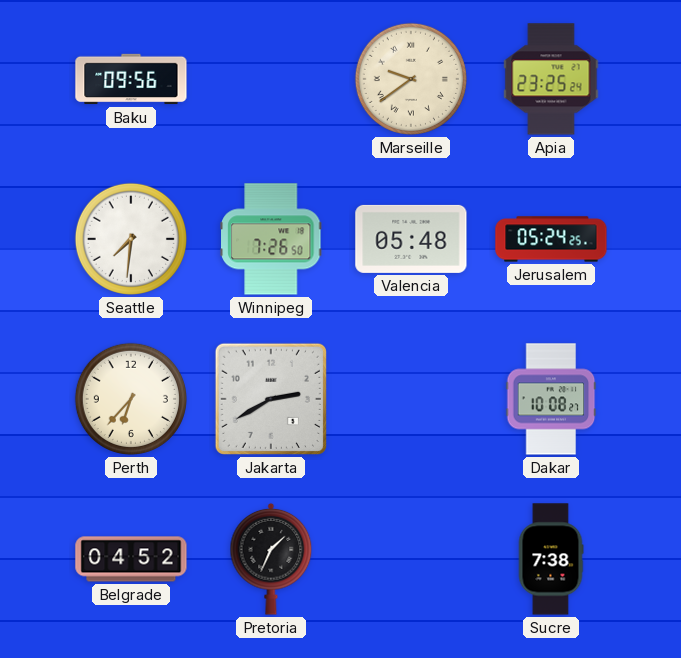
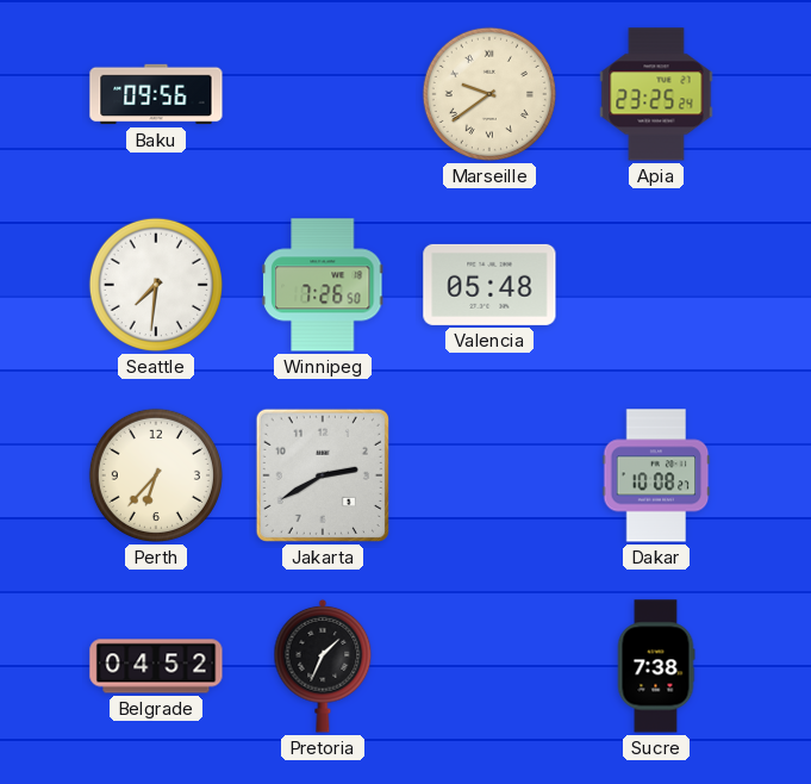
Jerusalem: 05:24 -> none (551, 239)
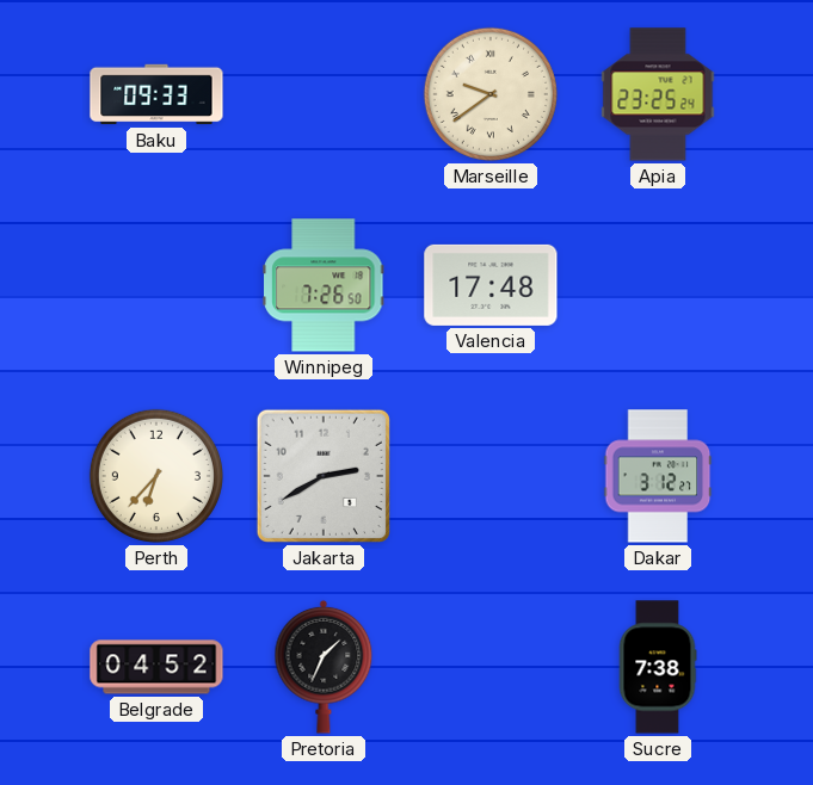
Baku: 09:56 -> 09:33 (156, 94)
Seattle: 7:31 -> none (156, 285)
Valencia: 05:48 -> 17:48 (491, 285)
Dakar: 10:08 -> 3:12 (658, 476)
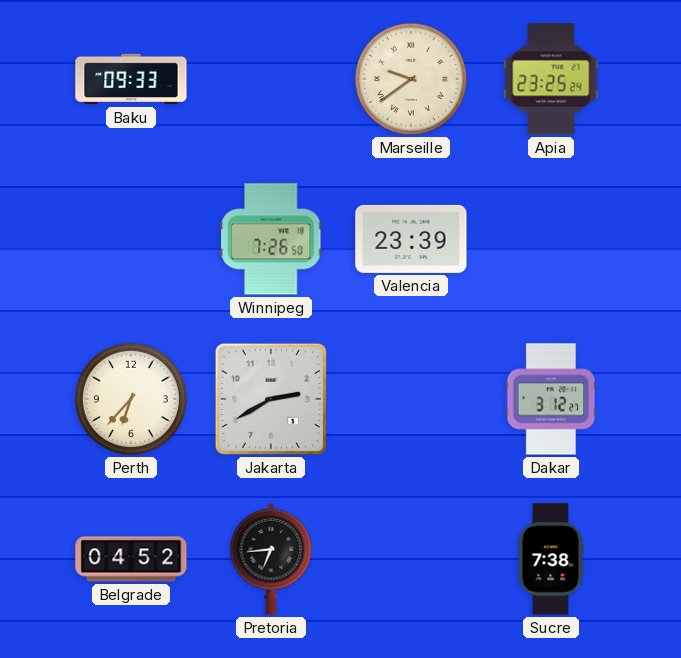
Valencia: 17:48 -> 23:39 (411, 239)
Pretoria: 1:34 -> 6:44 (271, 559)
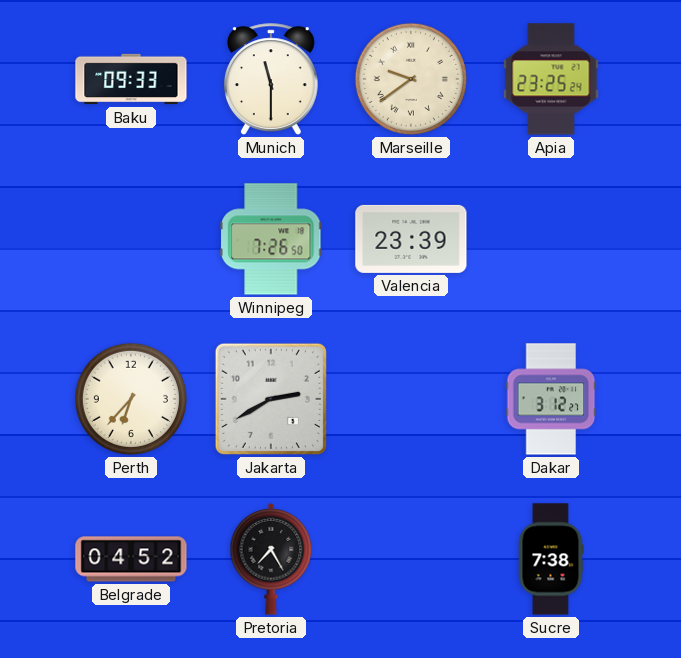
Munich: none -> 11:30 (271, 79)
Pretoria: 6:44 -> 7:25 (271, 559)
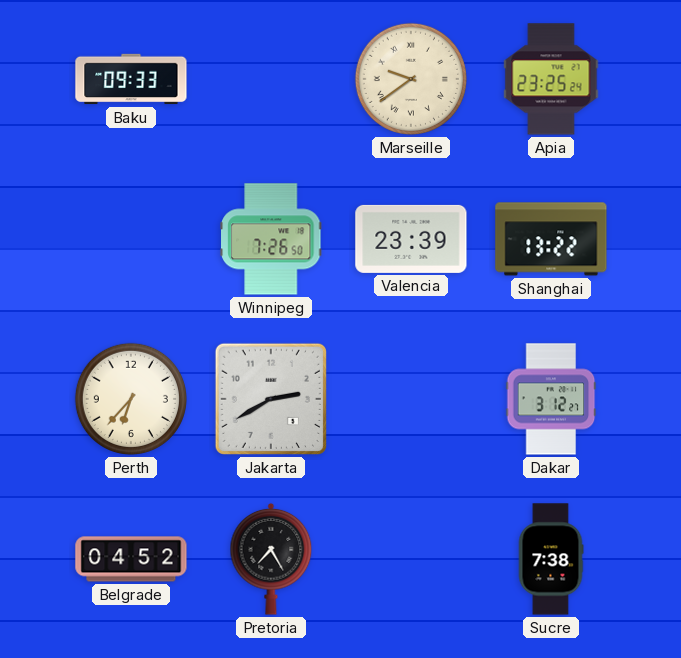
Munich: 11:30 -> none (271, 79)
Shanghai: none -> 13:22 (551, 239)
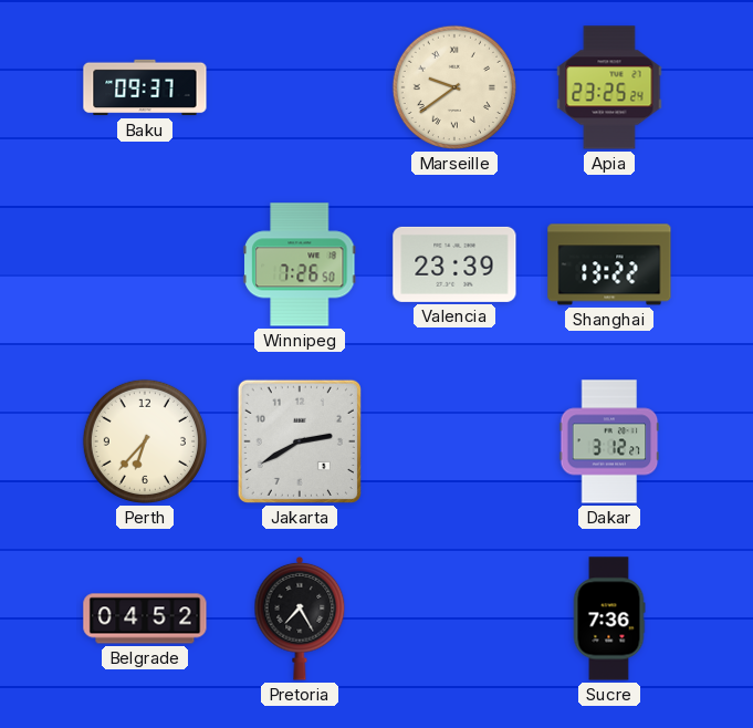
Baku: 09:33 -> 09:37 (145, 87)
Sucre: 7:38 -> 7:36 (609, 618)
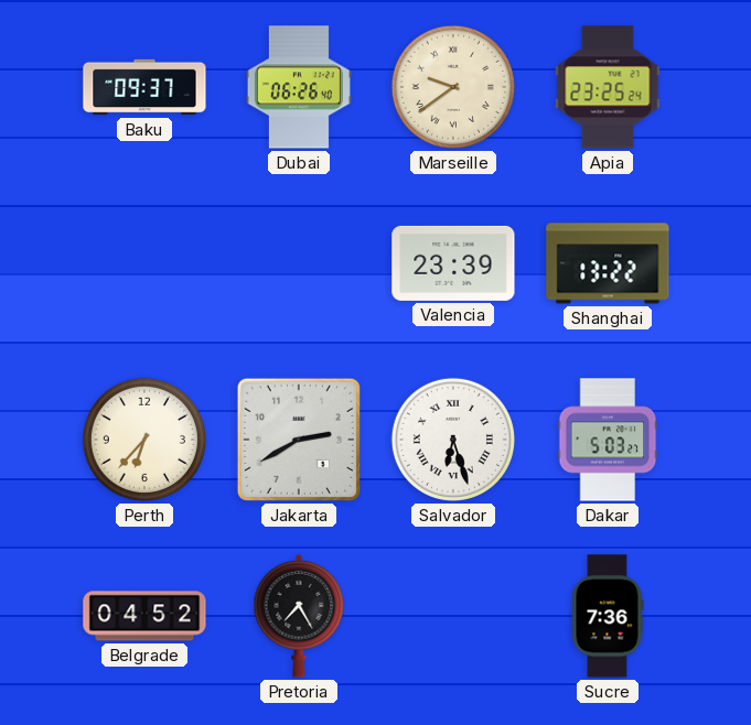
Dubai: none -> 06:26 (299, 87)
Winnipeg: 7:26 -> none (301, 264)
Salvador: none -> 6:27 (453, 440)
Dakar: 3:12 -> 5:03 (608, 440)
